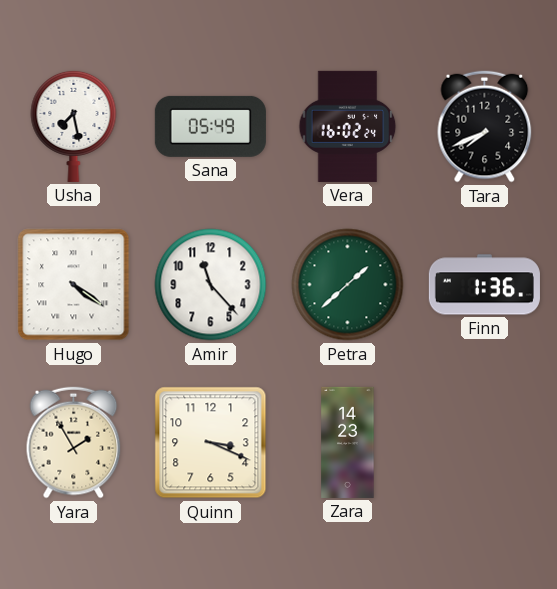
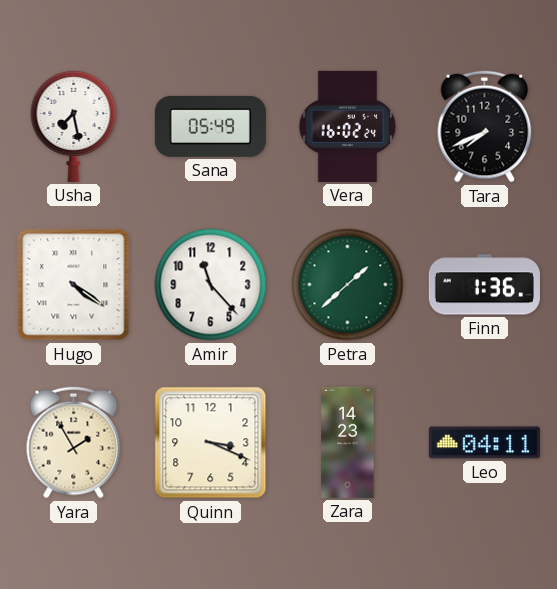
Leo: none -> 04:11 (484, 443)
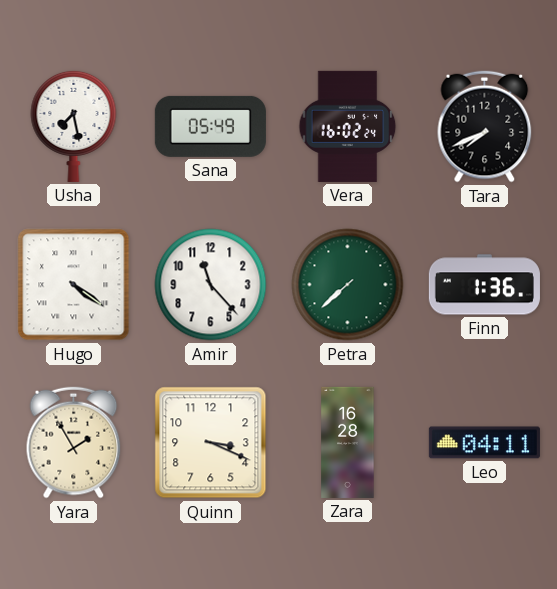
Petra: 1:38 -> 7:38 (348, 285)
Zara: 14:23 -> 16:28 (348, 442)
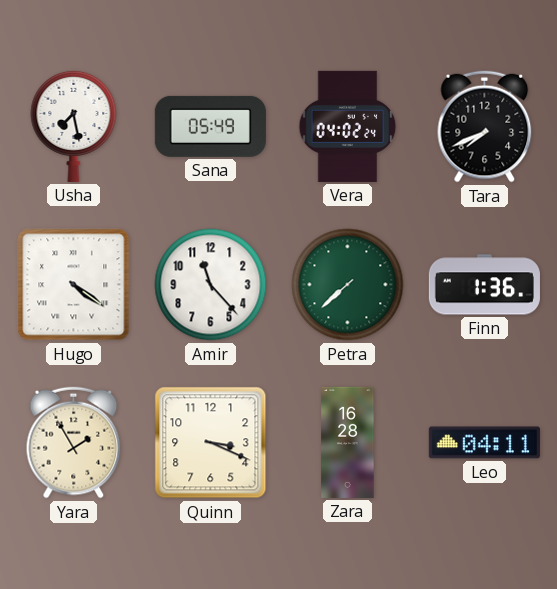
Vera: 16:02 -> 04:02 (348, 126)
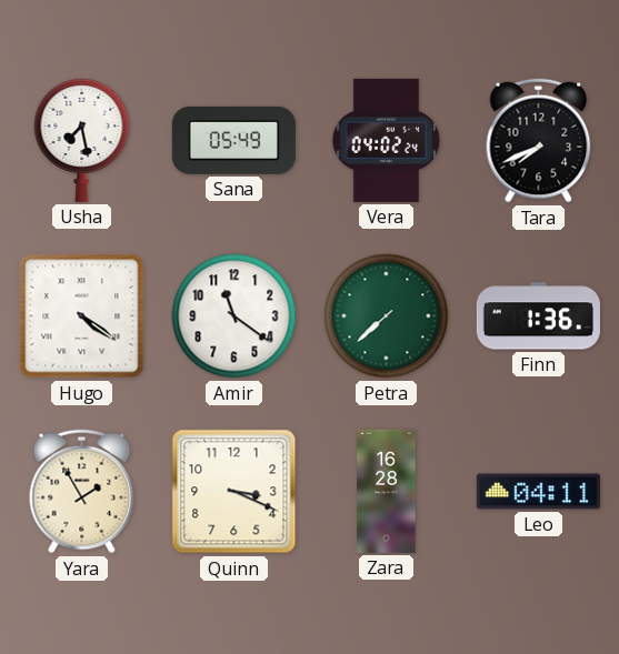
Amir: 11:23 -> 11:21 (234, 316)
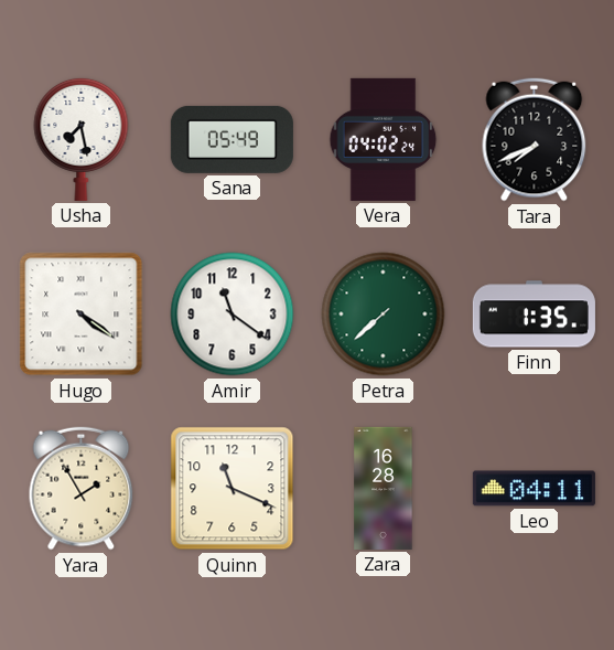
Finn: 1:36 -> 1:35 (534, 315)
Quinn: 3:19 -> 11:19 (233, 489)
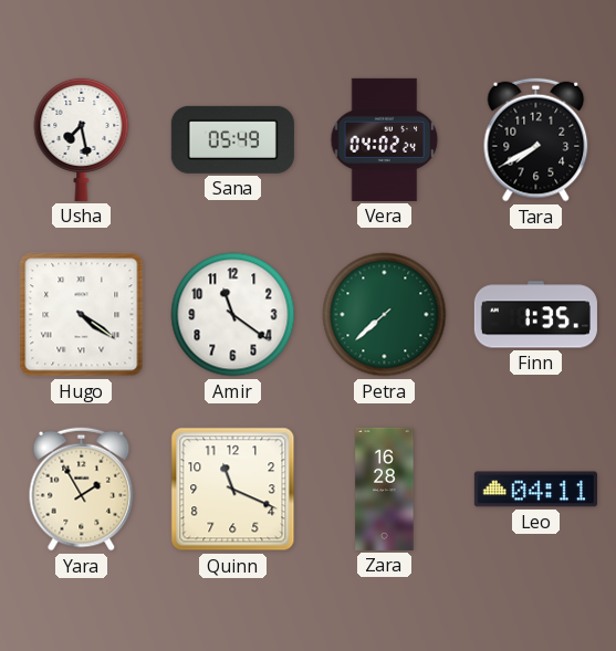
Tara: 7:41 -> 7:40 (536, 140)
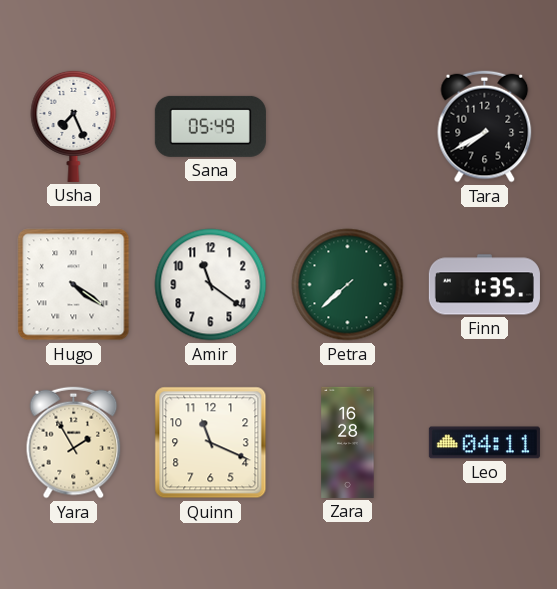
Usha: 7:28 -> 7:26 (74, 126)
Vera: 04:02 -> none (385, 139)
